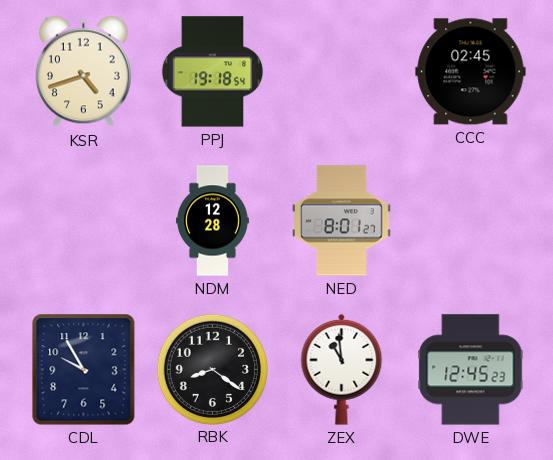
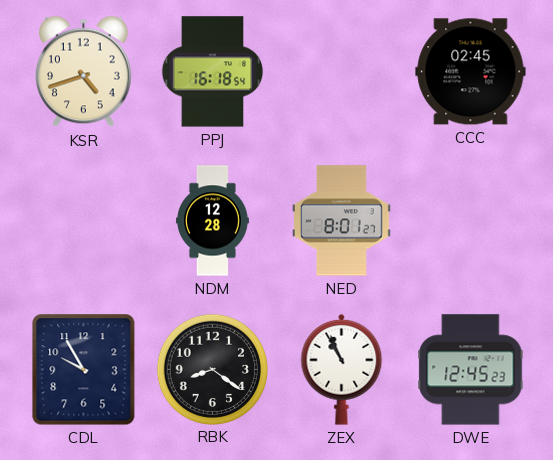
PPJ: 19:18 -> 16:18 (213, 72)
ZEX: 10:59 -> 10:56 (342, 369)
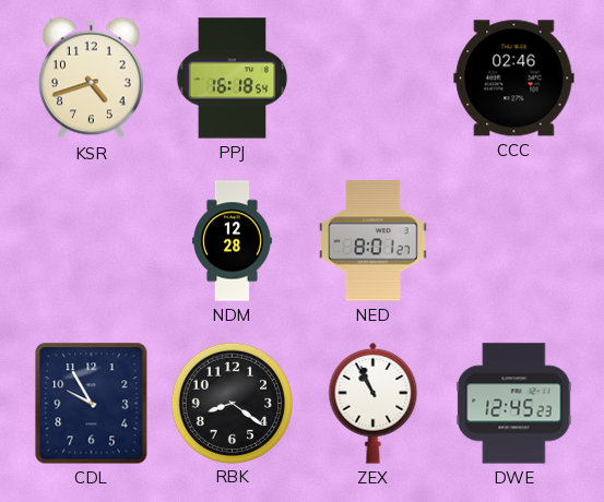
CCC: 02:45 -> 02:46 (514, 79)
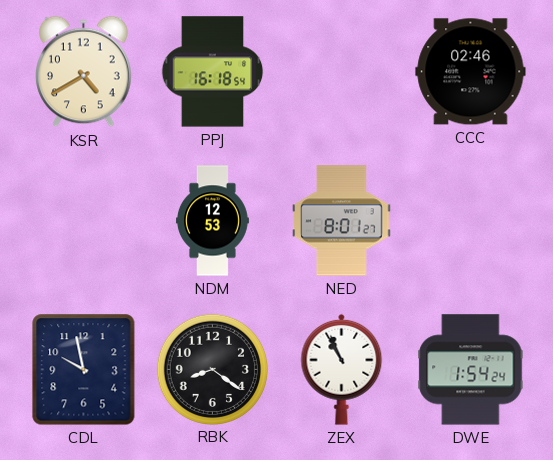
KSR: 4:42 -> 4:40 (84, 72)
NDM: 12:28 -> 12:53 (212, 221)
CDL: 9:55 -> 9:58 (84, 370)
DWE: 12:45 -> 1:54 (471, 370)
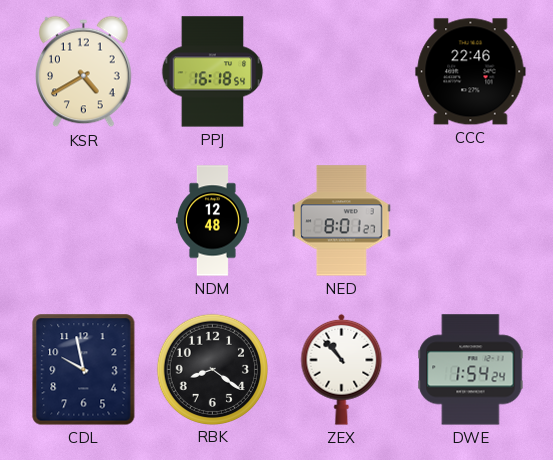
CCC: 02:46 -> 22:46 (471, 72)
NDM: 12:53 -> 12:48 (212, 221)
ZEX: 10:56 -> 10:53 (342, 369)
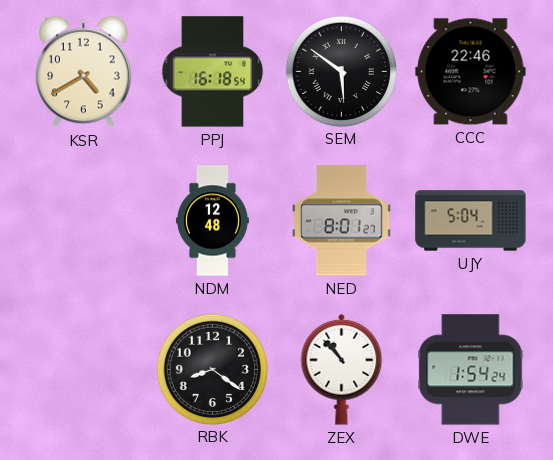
SEM: none -> 5:51 (341, 71)
UJY: none -> 5:04 (471, 221)
CDL: 9:58 -> none (84, 370)
